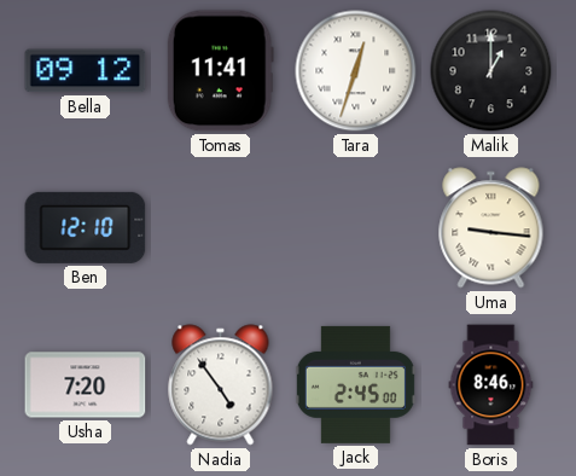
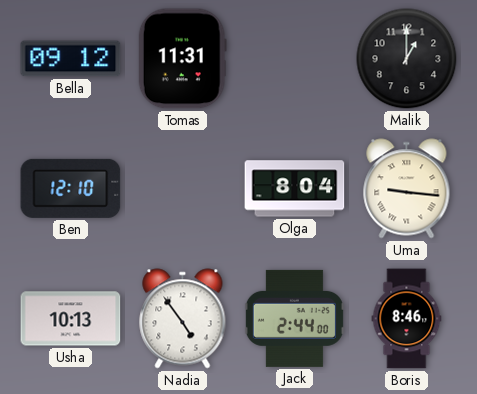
Tomas: 11:41 -> 11:31 (182, 59)
Tara: 12:33 -> none (356, 71)
Olga: none -> 8:04 (295, 189)
Usha: 7:20 -> 10:13 (71, 319)
Jack: 2:45 -> 2:44 (294, 318)
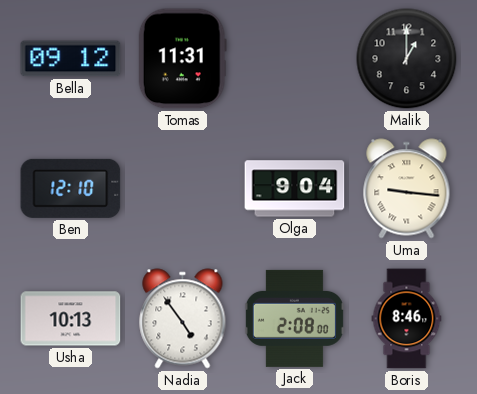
Olga: 8:04 -> 9:04 (295, 189)
Jack: 2:44 -> 2:08 (294, 318)
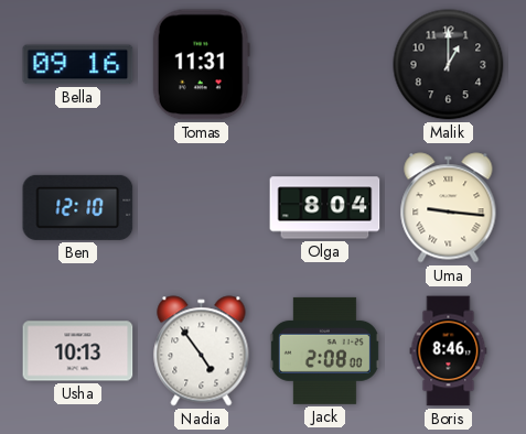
Bella: 09:12 -> 09:16 (78, 65)
Olga: 9:04 -> 8:04 (325, 208)
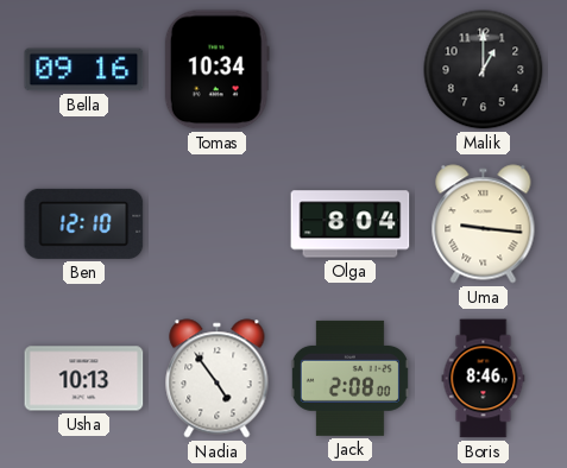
Tomas: 11:31 -> 10:34 (216, 70)
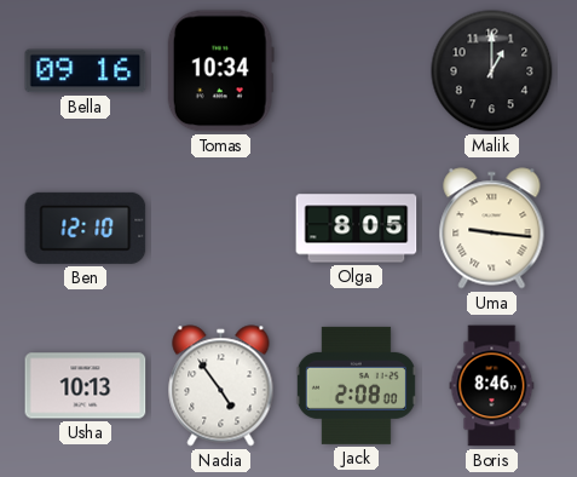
Olga: 8:04 -> 8:05 (357, 229)
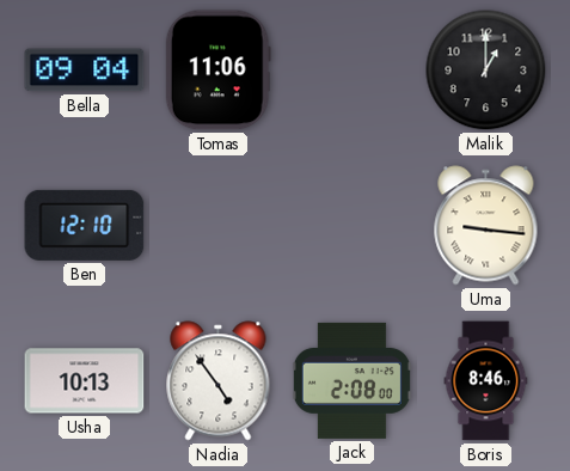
Bella: 09:16 -> 09:04 (85, 71)
Tomas: 10:34 -> 11:06 (217, 71)
Olga: 8:05 -> none (357, 229)
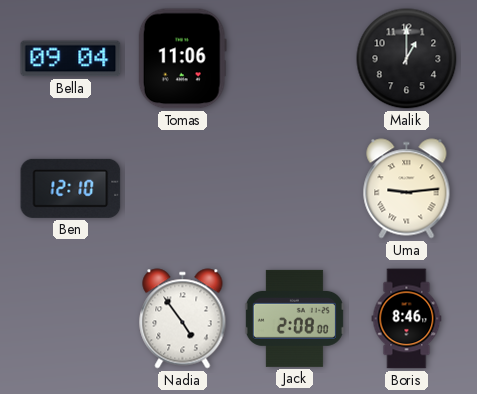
Uma: 9:16 -> 9:14 (407, 189)
Usha: 10:13 -> none (85, 381)
